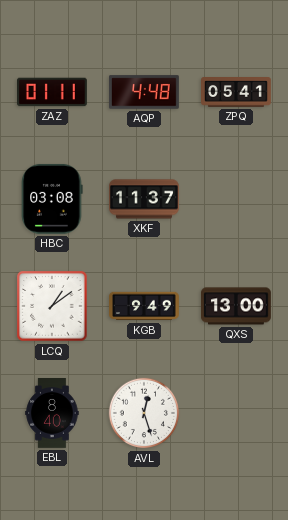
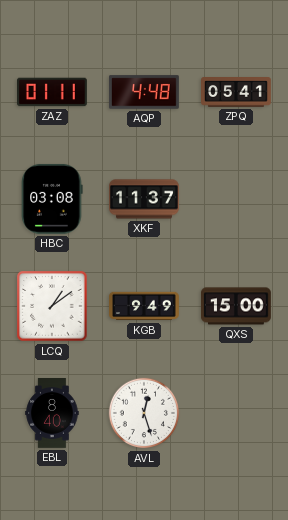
QXS: 13:00 -> 15:00 (237, 306)
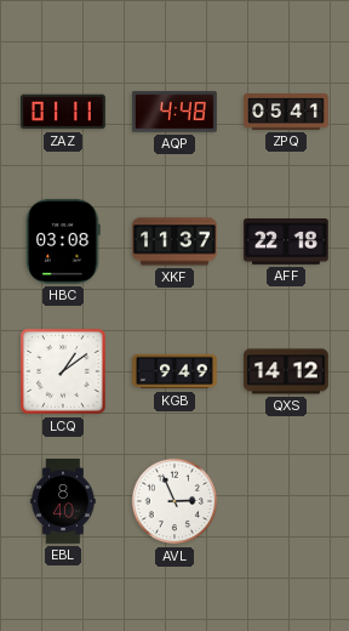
AFF: none -> 22:18 (287, 241)
QXS: 15:00 -> 14:12 (287, 371)
AVL: 12:27 -> 2:56 (174, 501)
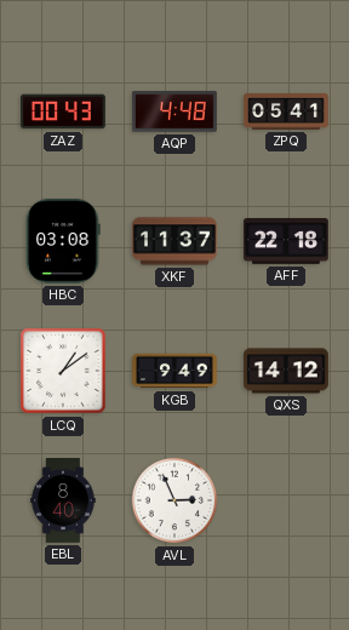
ZAZ: 01:11 -> 00:43 (64, 111)
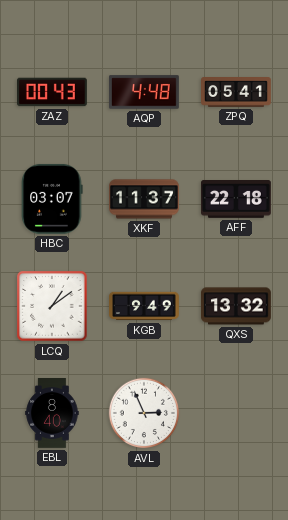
HBC: 03:08 -> 03:07 (52, 199)
QXS: 14:12 -> 13:32 (237, 306)
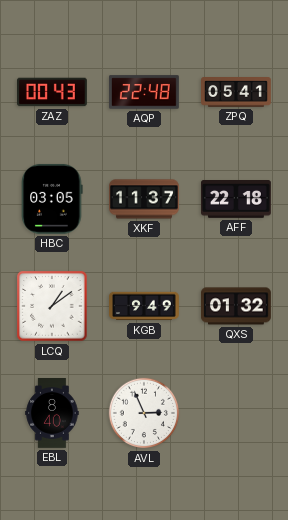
AQP: 4:48 -> 22:48 (145, 92)
HBC: 03:07 -> 03:05 (52, 199)
QXS: 13:32 -> 01:32 (237, 306)
